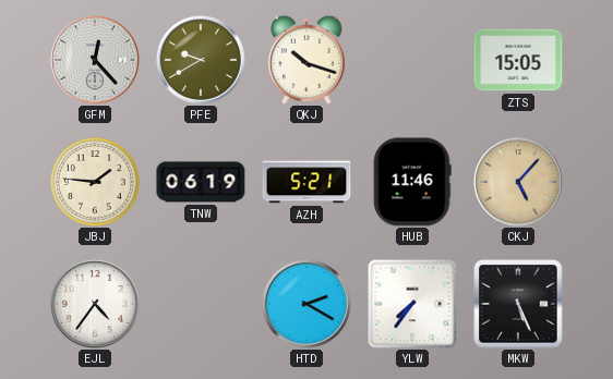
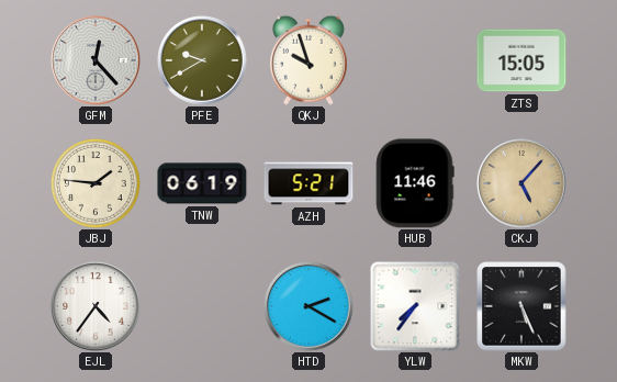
QKJ: 10:18 -> 9:57 (308, 60)
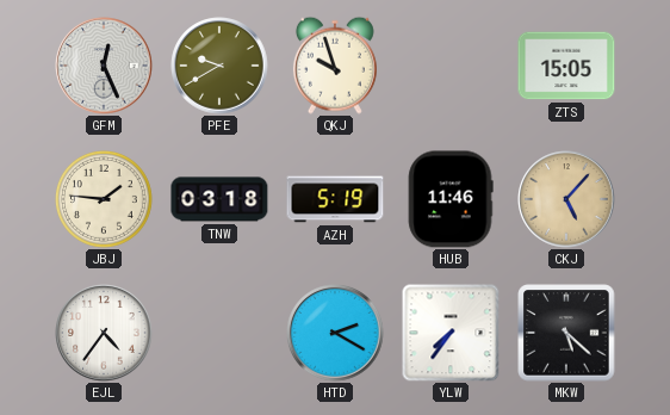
GFM: 12:23 -> 12:26 (104, 66)
TNW: 06:19 -> 03:18 (219, 199)
AZH: 5:21 -> 5:19 (335, 199)
MKW: 5:26 -> 5:22 (566, 333)
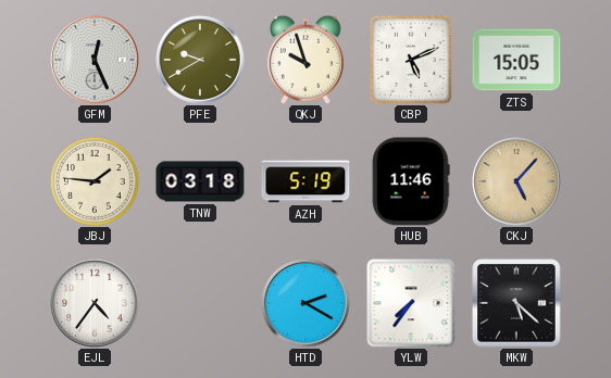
CBP: none -> 5:11 (411, 60)
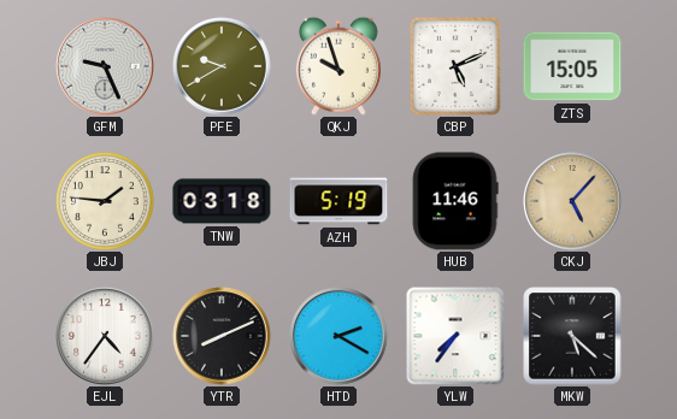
GFM: 12:26 -> 9:26 (105, 66)
YTR: none -> 8:11 (222, 336)
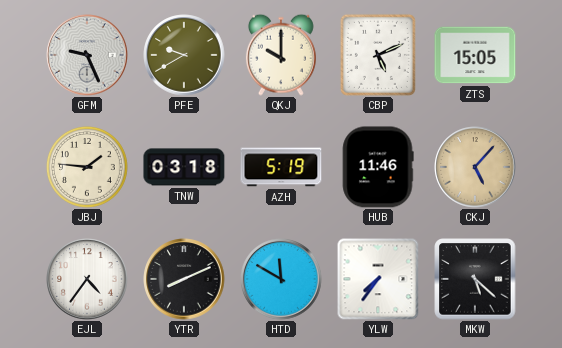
QKJ: 9:57 -> 10:00 (281, 55)
HTD: 2:20 -> 11:50 (281, 279)
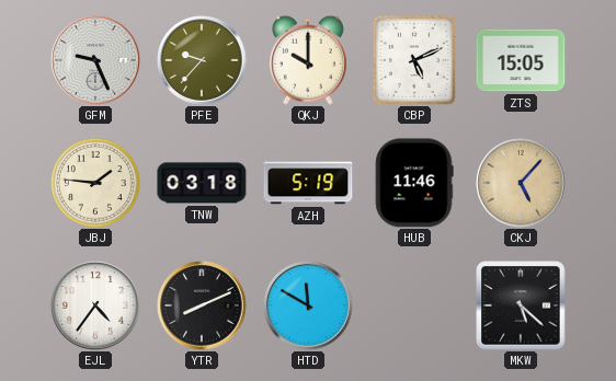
PFE: 9:40 -> 9:37 (202, 60)
YLW: 7:36 -> none (378, 279)
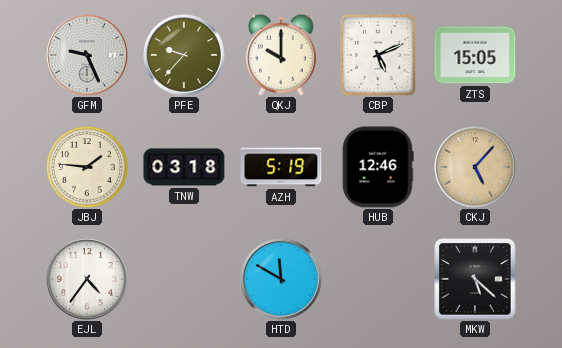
HUB: 11:46 -> 12:46 (378, 167)
YTR: 8:11 -> none (202, 305)
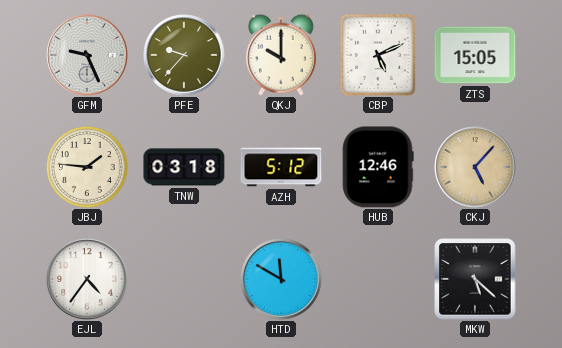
AZH: 5:19 -> 5:12 (281, 167)
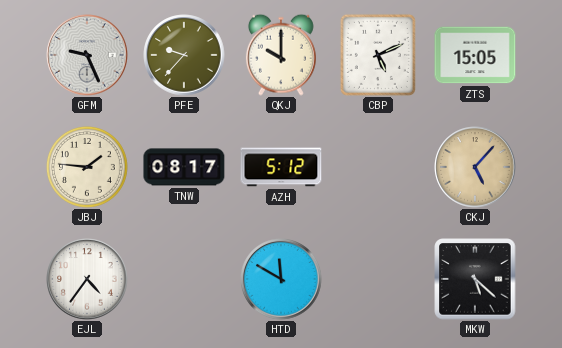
TNW: 03:18 -> 08:17 (184, 167)
HUB: 12:46 -> none (378, 167)
